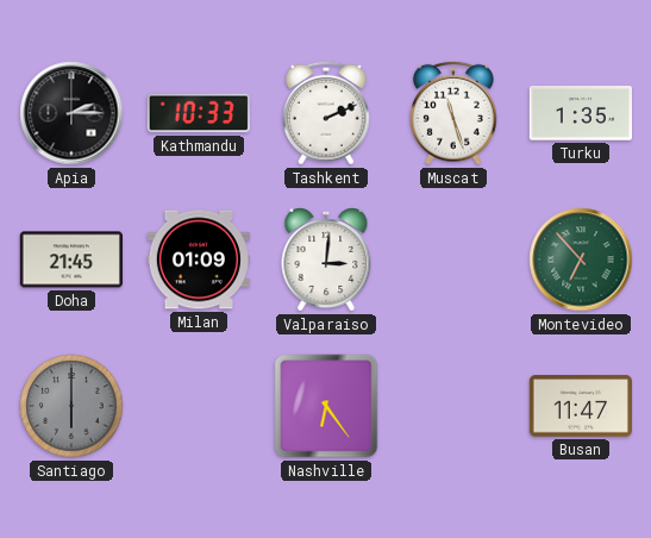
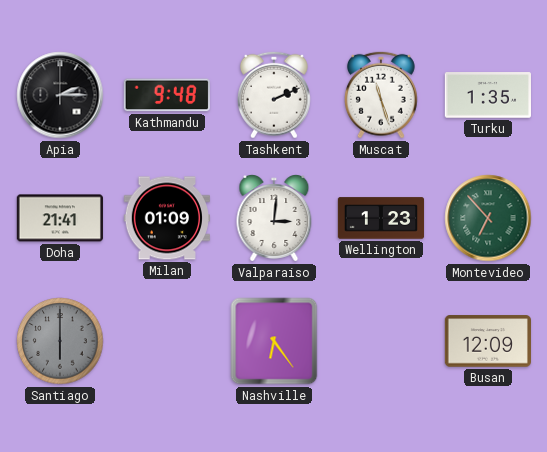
Kathmandu: 10:33 -> 9:48 (167, 95)
Doha: 21:45 -> 21:41 (59, 218)
Wellington: none -> 1:23 (381, 218)
Busan: 11:47 -> 12:09 (487, 341)
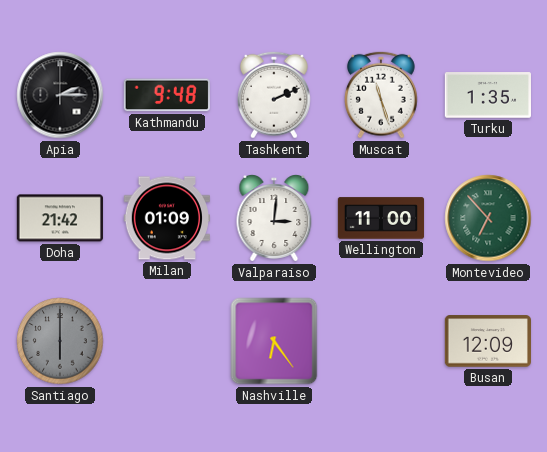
Doha: 21:41 -> 21:42 (59, 218)
Wellington: 1:23 -> 11:00 (381, 218)
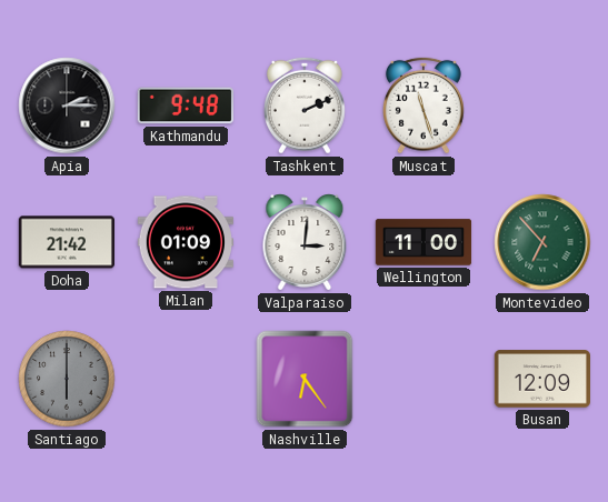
Turku: 1:35 -> none (487, 95)
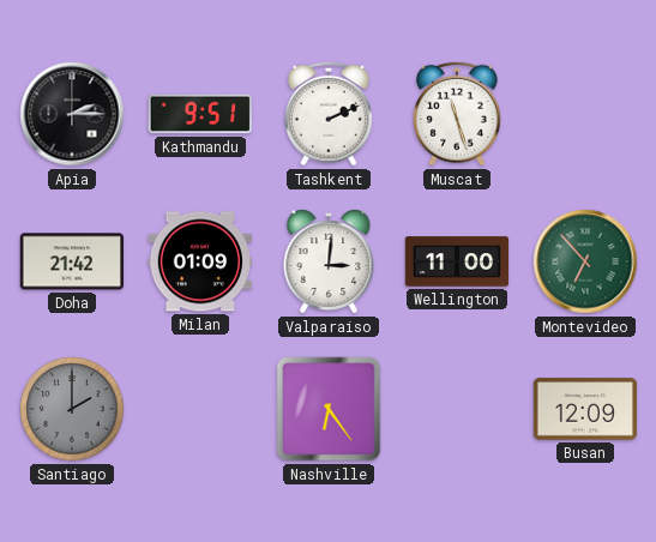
Kathmandu: 9:48 -> 9:51 (200, 114)
Santiago: 6:00 -> 2:00 (72, 409)
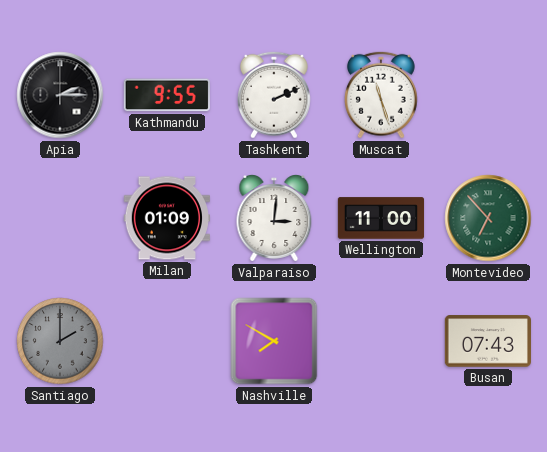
Kathmandu: 9:51 -> 9:55 (167, 95)
Doha: 21:42 -> none (71, 261)
Nashville: 6:24 -> 7:50 (274, 341)
Busan: 12:09 -> 07:43 (487, 341)
